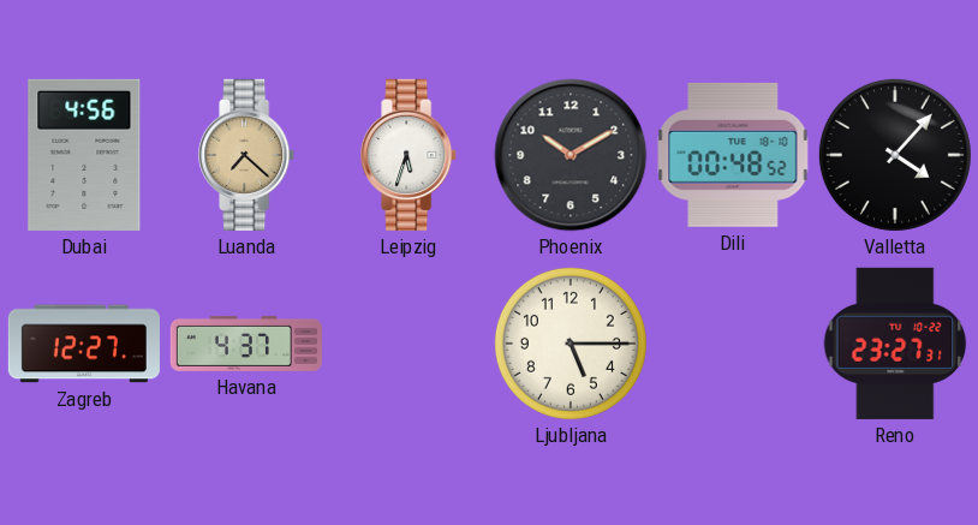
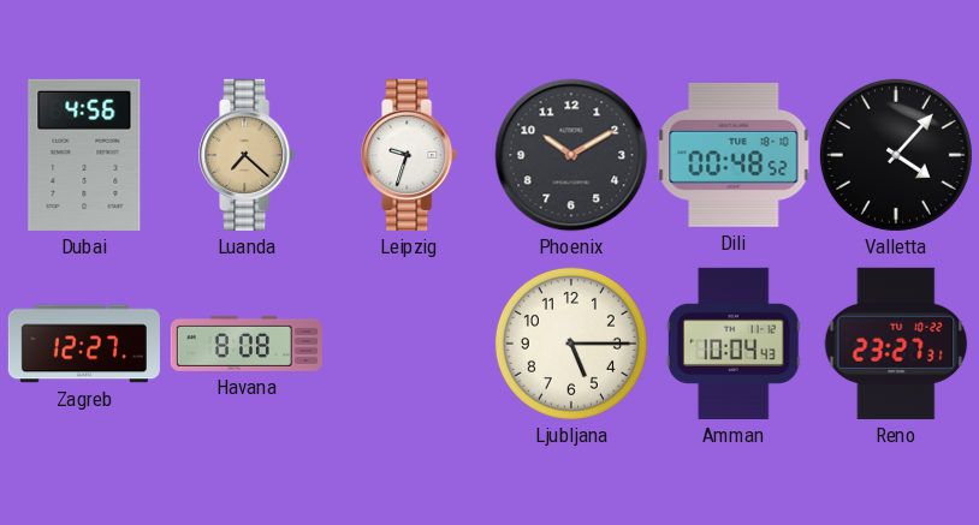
Leipzig: 5:33 -> 9:33 (410, 155)
Havana: 4:37 -> 8:08 (247, 344)
Amman: none -> 10:04 (734, 344)
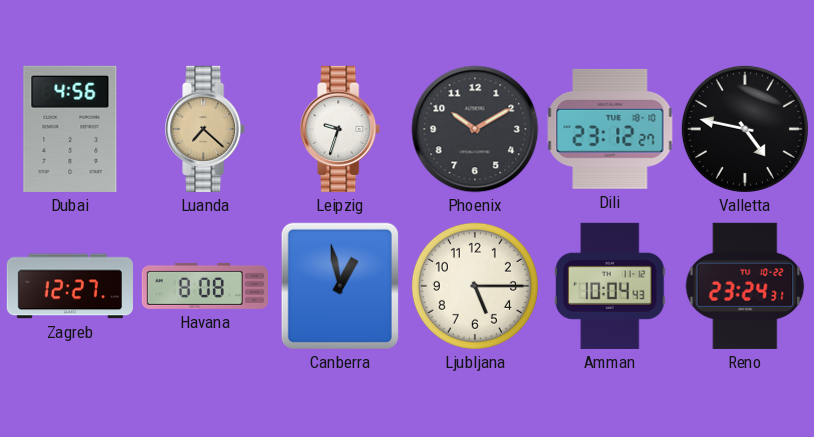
Dili: 00:48 -> 23:12 (610, 129)
Valletta: 4:07 -> 4:47 (745, 129)
Canberra: none -> 12:58 (340, 286)
Reno: 23:27 -> 23:24 (745, 286)
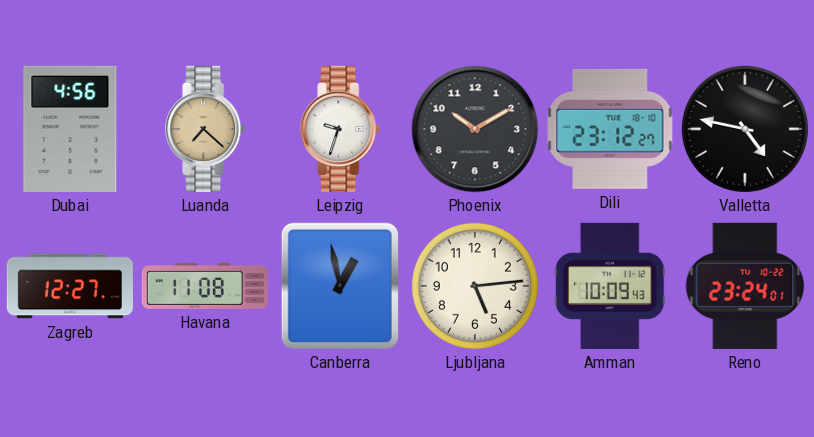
Havana: 8:08 -> 11:08 (205, 286)
Ljubljana: 5:15 -> 5:14 (475, 286)
Amman: 10:04 -> 10:09 (610, 286)
Reno: 23:24:31 -> 23:24:01 (745, 286)
